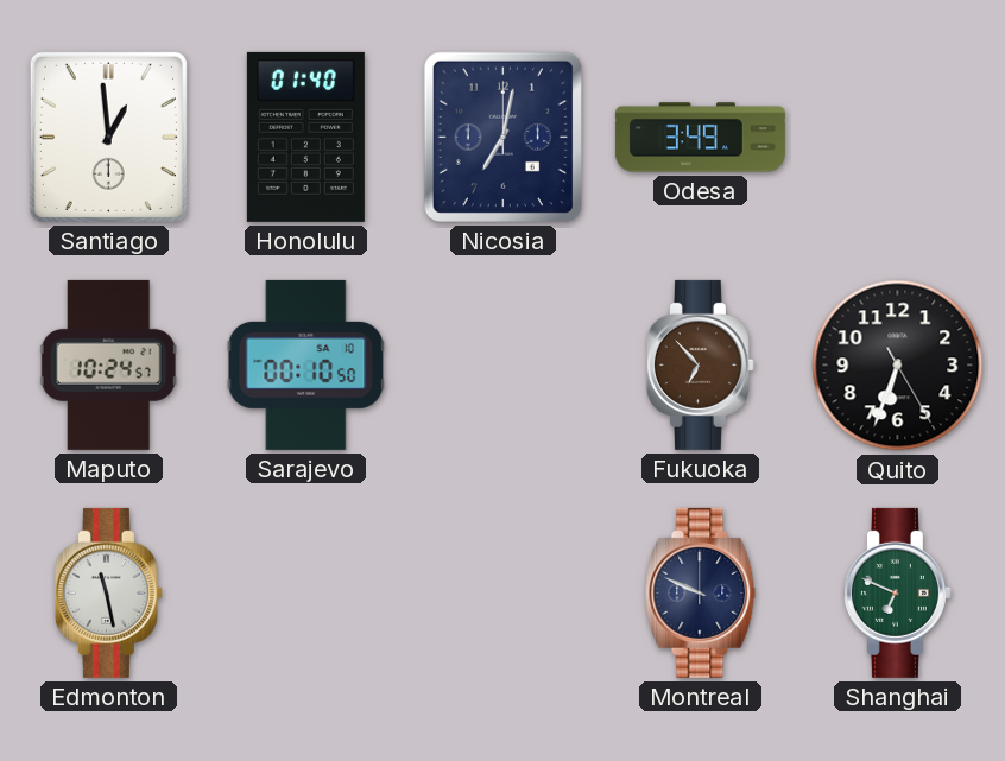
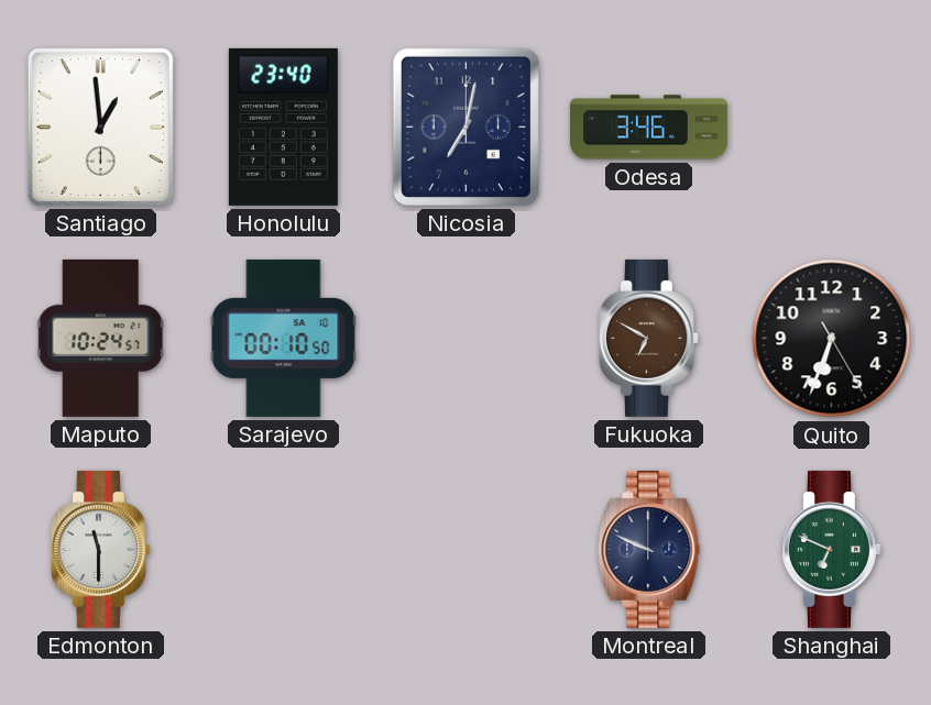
Honolulu: 01:40 -> 23:40 (283, 126)
Odesa: 3:49 -> 3:46 (648, 128)
Fukuoka: 6:53 -> 6:50 (648, 338)
Edmonton: 11:28 -> 11:30 (100, 549)
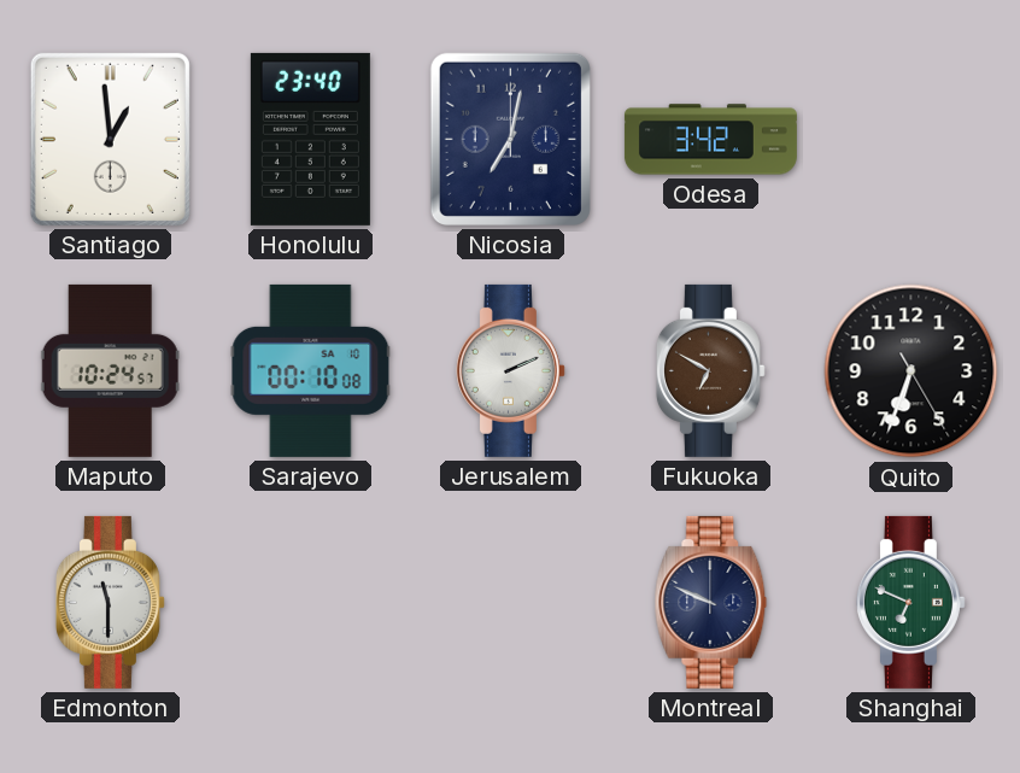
Odesa: 3:46 -> 3:42 (710, 140)
Sarajevo: 00:10:50 -> 00:10:08 (311, 370)
Jerusalem: none -> 2:11 (510, 370)
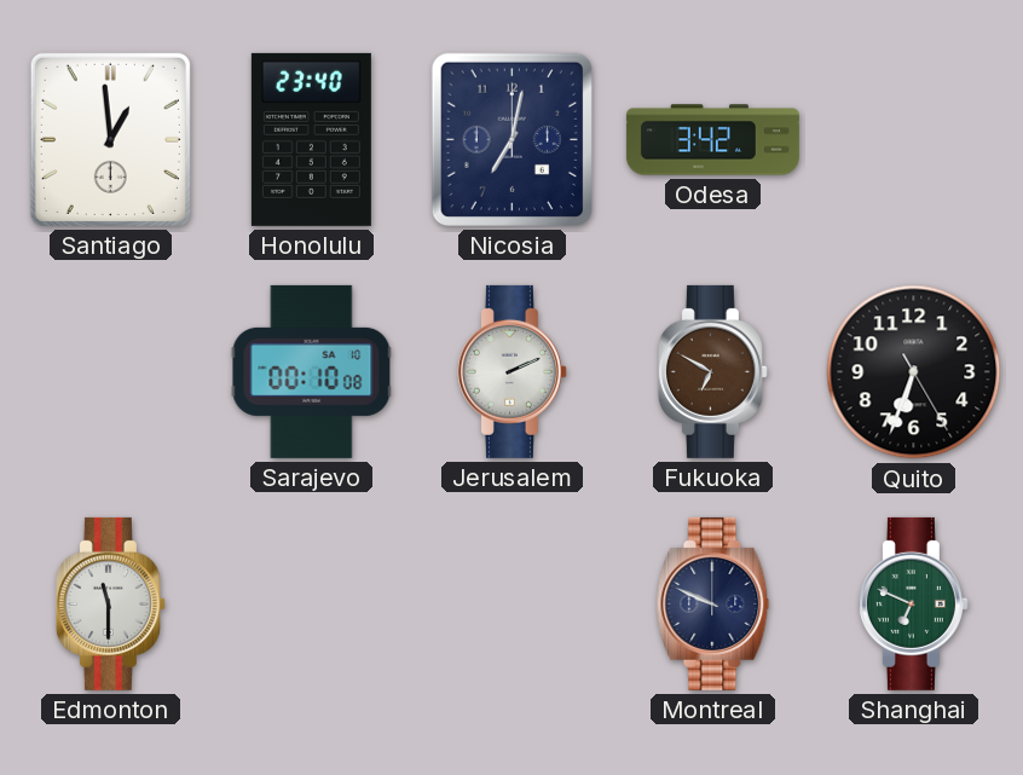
Maputo: 10:24 -> none (110, 370)
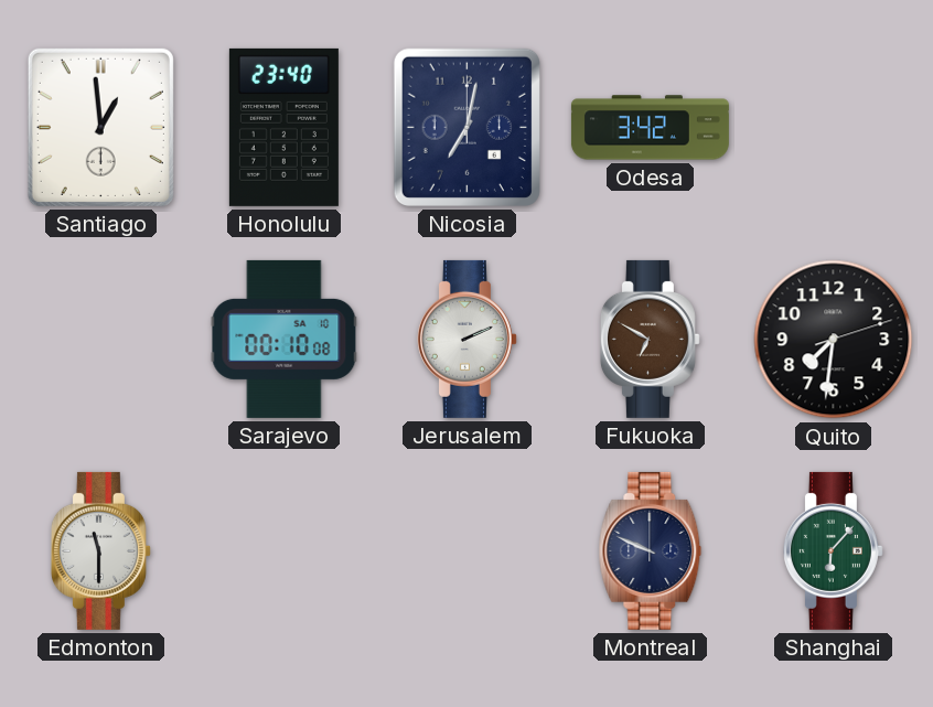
Quito: 6:33 -> 7:31 (834, 340)
Shanghai: 6:49 -> 6:07 (833, 550)
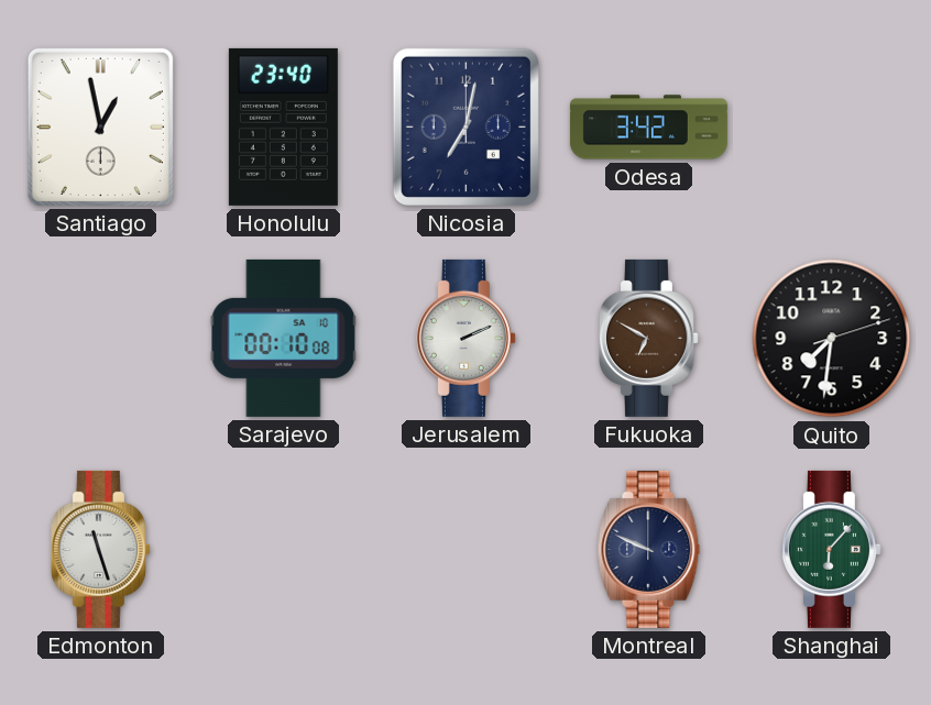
Santiago: 12:59 -> 12:58 (100, 126)
Edmonton: 11:30 -> 11:27 (100, 549)
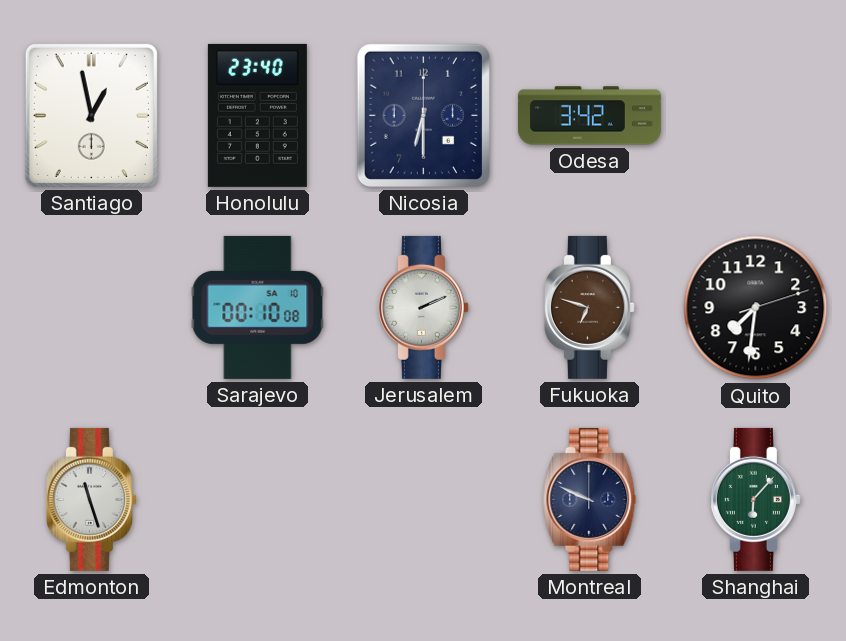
Nicosia: 7:02 -> 6:30 (423, 115)
Fukuoka: 6:50 -> 6:48 (589, 307)
